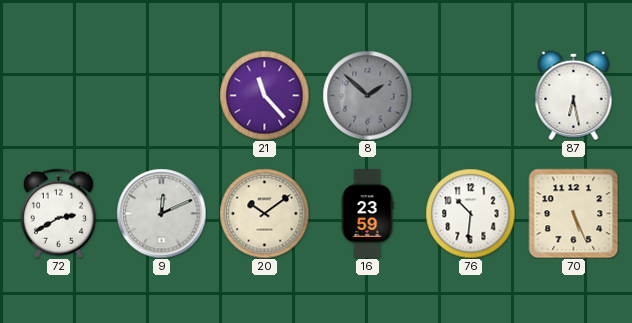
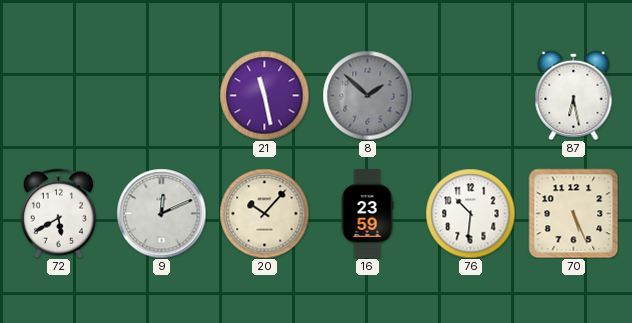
21: 11:23 -> 11:28 (264, 95)
72: 2:40 -> 5:40 (58, 213)
20: 10:09 -> 10:07 (264, 213)
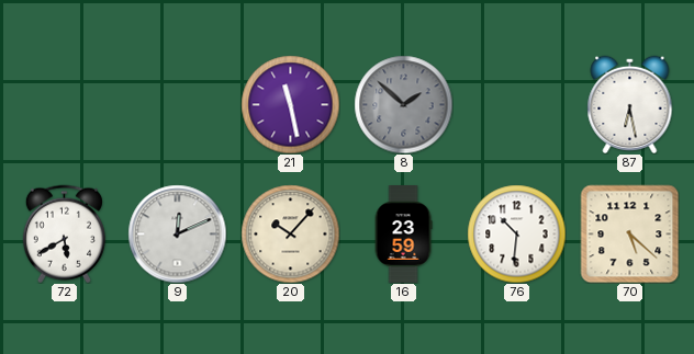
70: 5:26 -> 5:22 (629, 233)
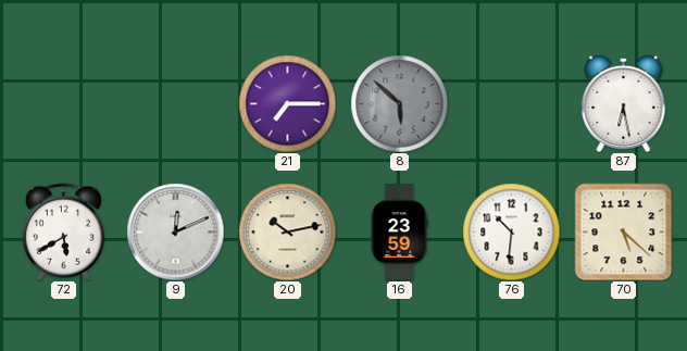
21: 11:28 -> 7:15 (287, 103)
8: 1:52 -> 5:52 (399, 103)
20: 10:07 -> 10:13 (287, 231)
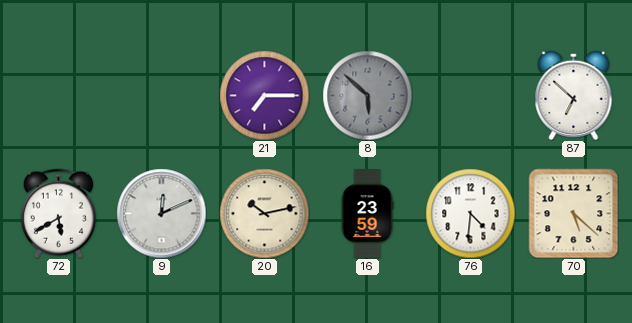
87: 6:28 -> 6:52 (574, 95)
76: 10:31 -> 4:31 (470, 213)
